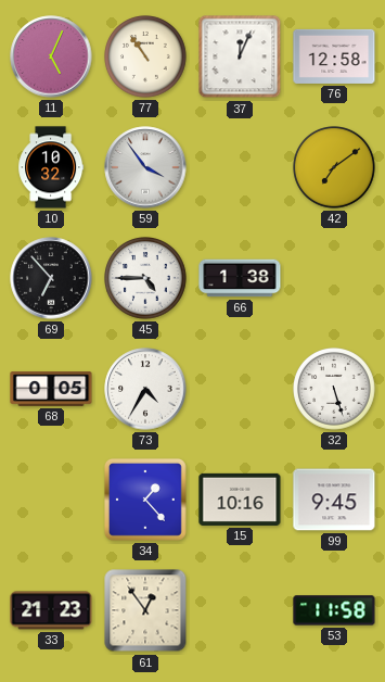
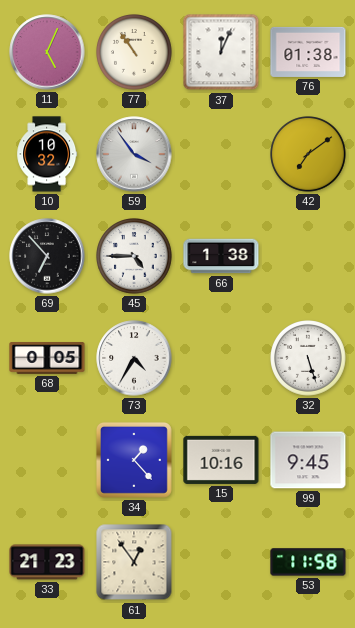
76: 12:58 -> 01:38 (308, 52)
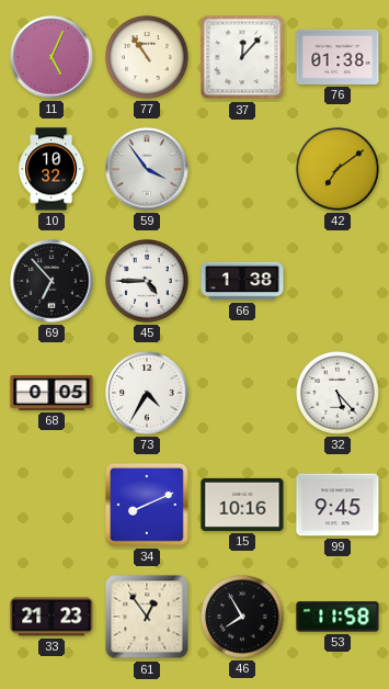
37: 12:04 -> 12:07 (242, 57)
32: 5:27 -> 5:23 (339, 394)
34: 1:23 -> 8:11 (147, 505)
46: none -> 7:55 (243, 618)
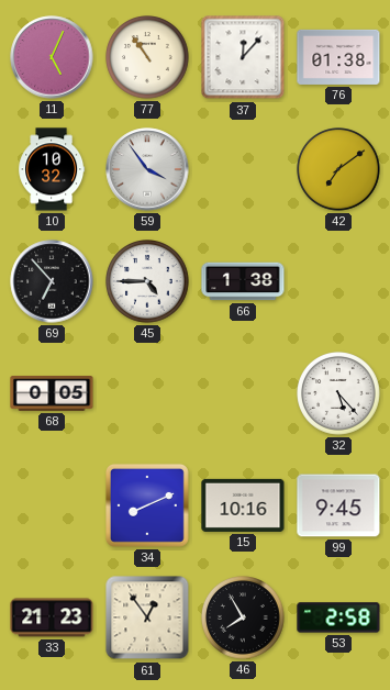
73: 4:35 -> none (147, 393)
53: 11:58 -> 2:58 (338, 617)
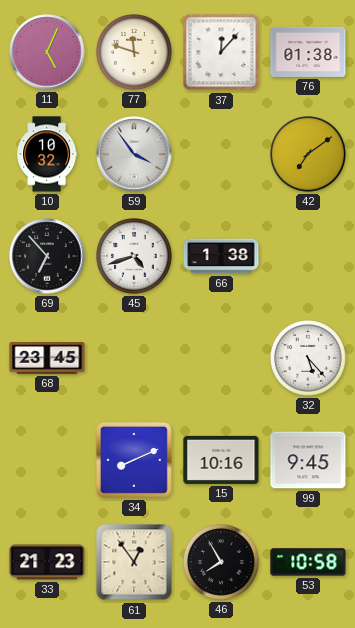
77: 10:54 -> 11:48 (135, 53)
45: 4:45 -> 4:42 (135, 257)
68: 0:05 -> 23:45 (47, 359)
53: 2:58 -> 10:58 (308, 562)
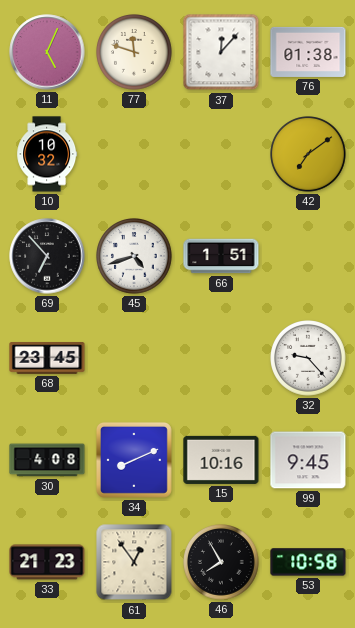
59: 3:54 -> none (134, 154)
66: 1:38 -> 1:51 (221, 256)
32: 5:23 -> 9:23 (309, 359)
30: none -> 4:08 (47, 460)
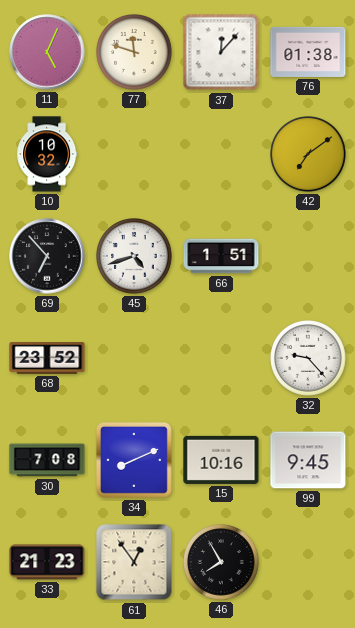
68: 23:45 -> 23:52 (47, 359)
30: 4:08 -> 7:08 (47, 460)
53: 10:58 -> none (308, 562)
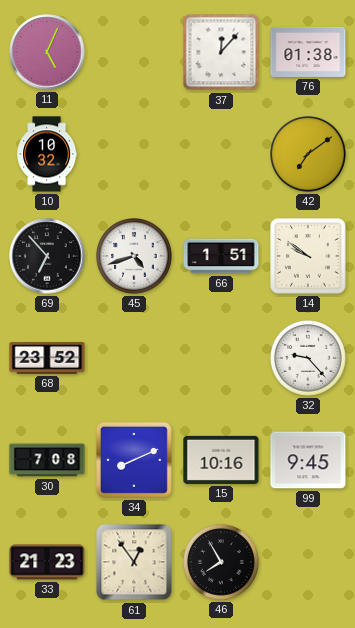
77: 11:48 -> none (135, 53)
14: none -> 9:51 (308, 256)
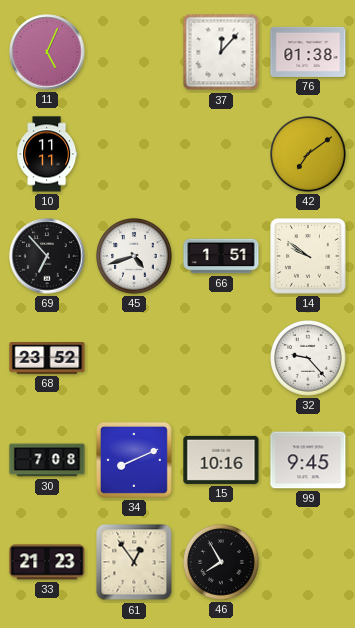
10: 10:32 -> 11:11 (47, 154)
